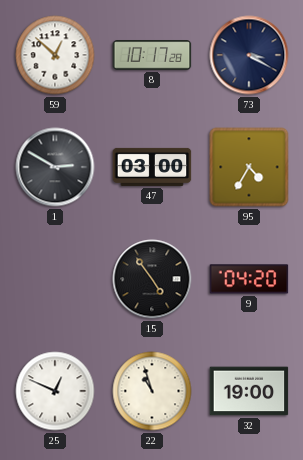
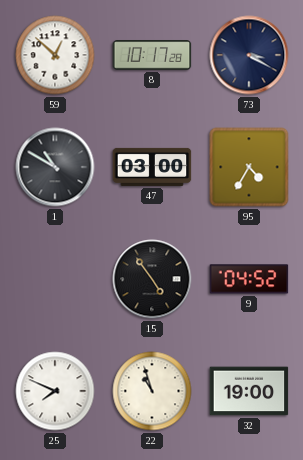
1: 2:50 -> 10:50 (55, 167)
9: 04:20 -> 04:52 (249, 279)
25: 12:49 -> 7:49 (55, 391)
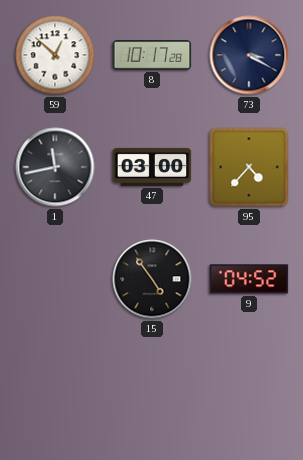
1: 10:50 -> 11:43 (55, 167)
95: 4:35 -> 4:37 (249, 167)
25: 7:49 -> none (55, 391)
22: 10:57 -> none (152, 391)
32: 19:00 -> none (249, 391)
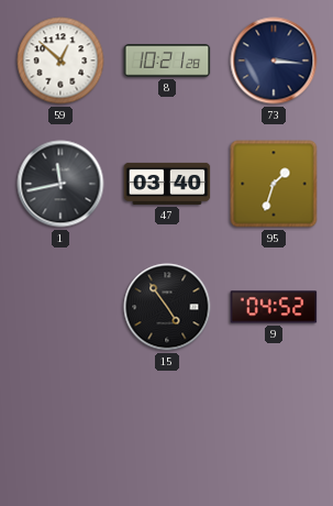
8: 10:17 -> 10:21 (167, 61)
73: 3:20 -> 3:16 (274, 61)
47: 03:00 -> 03:40 (167, 184)
95: 4:37 -> 1:33 (274, 184)
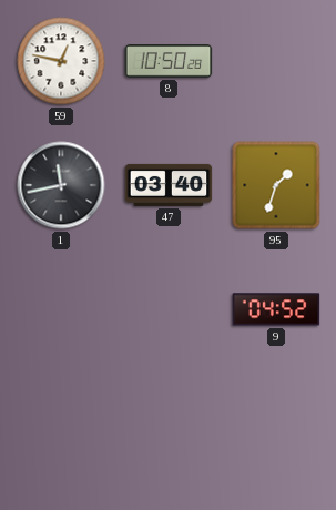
59: 12:52 -> 12:47 (61, 61)
8: 10:21 -> 10:50 (169, 61)
73: 3:16 -> none (274, 61)
15: 4:54 -> none (167, 307)
